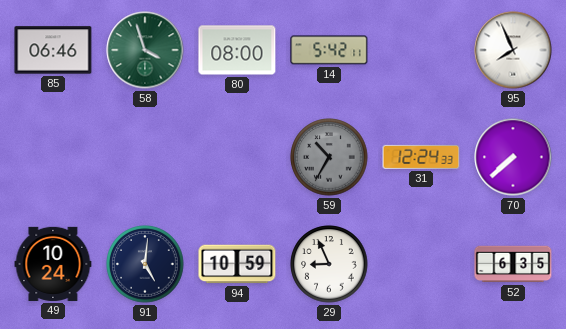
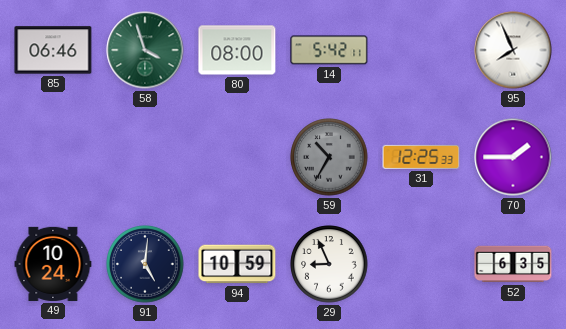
31: 12:24 -> 12:25 (421, 157)
70: 7:38 -> 1:45 (513, 157)
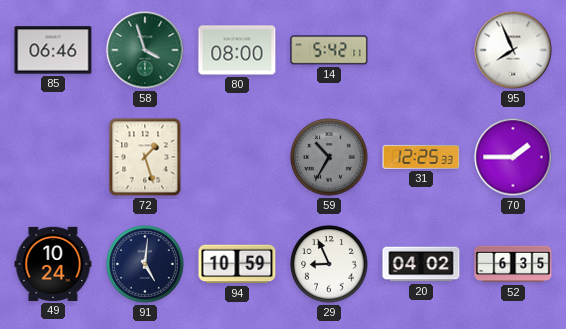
72: none -> 1:27 (145, 157)
20: none -> 04:02 (421, 264)
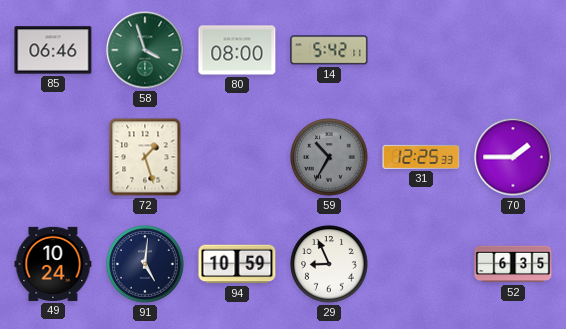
95: 7:56 -> none (513, 50)
20: 04:02 -> none (421, 264)
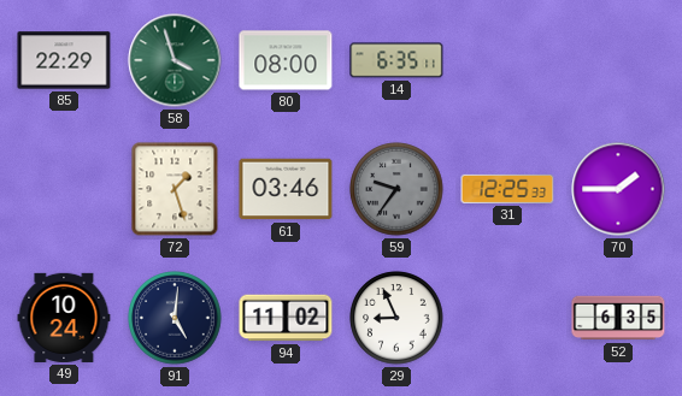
85: 06:46 -> 22:29 (64, 60)
14: 5:42 -> 6:35 (396, 60)
61: none -> 03:46 (286, 189)
59: 10:35 -> 9:36 (396, 189)
94: 10:59 -> 11:02 (286, 318)
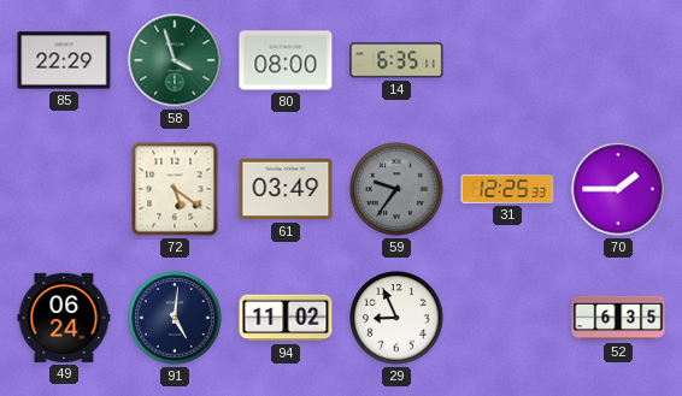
72: 1:27 -> 5:21 (175, 189)
61: 03:46 -> 03:49 (286, 189)
49: 10:24 -> 06:24 (64, 318)
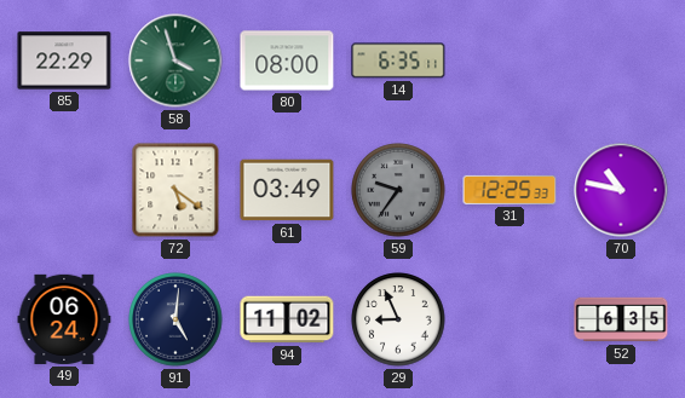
70: 1:45 -> 10:47 (621, 190)
